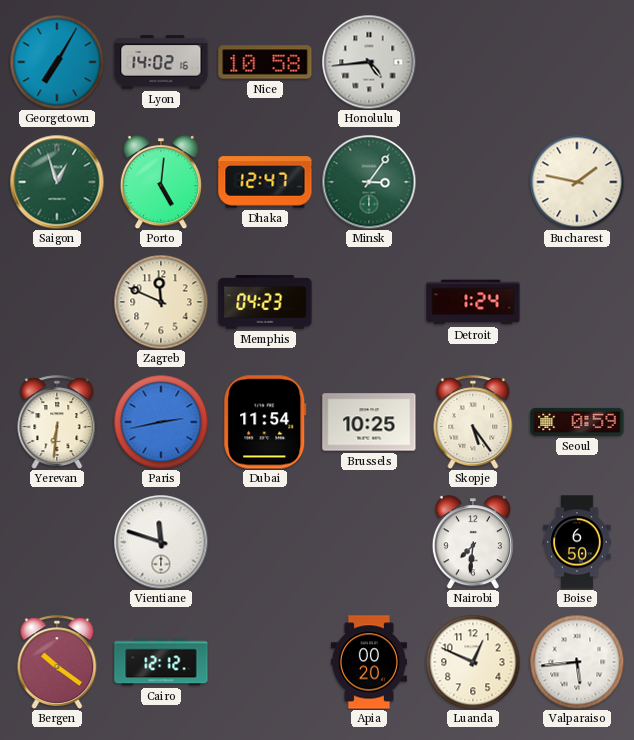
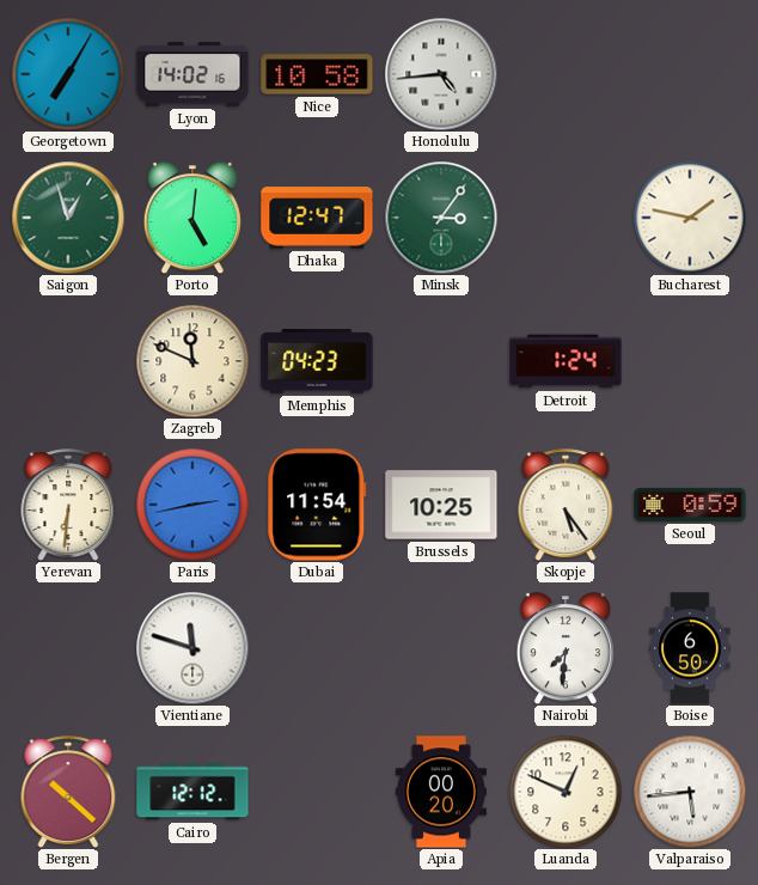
Bergen: 10:21 -> 10:22 (68, 792)
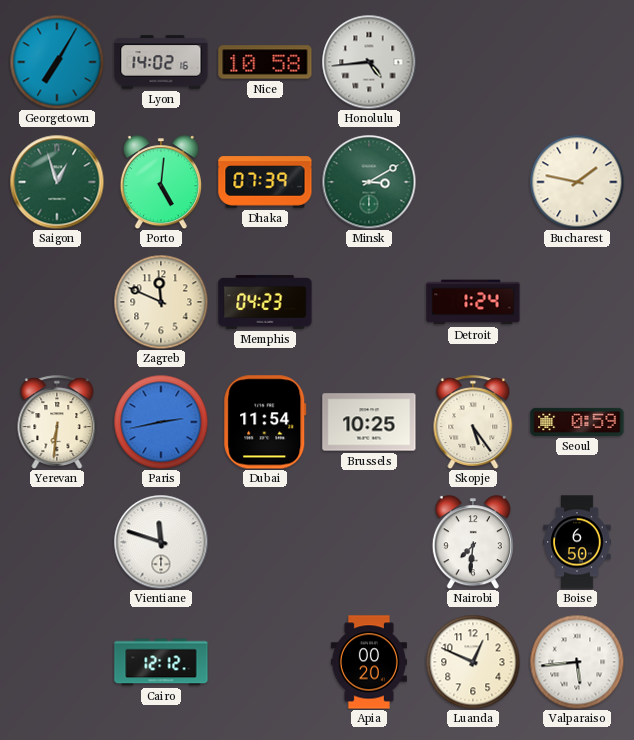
Dhaka: 12:47 -> 07:39 (265, 182)
Minsk: 3:06 -> 3:10 (369, 182)
Bergen: 10:22 -> none (68, 792)
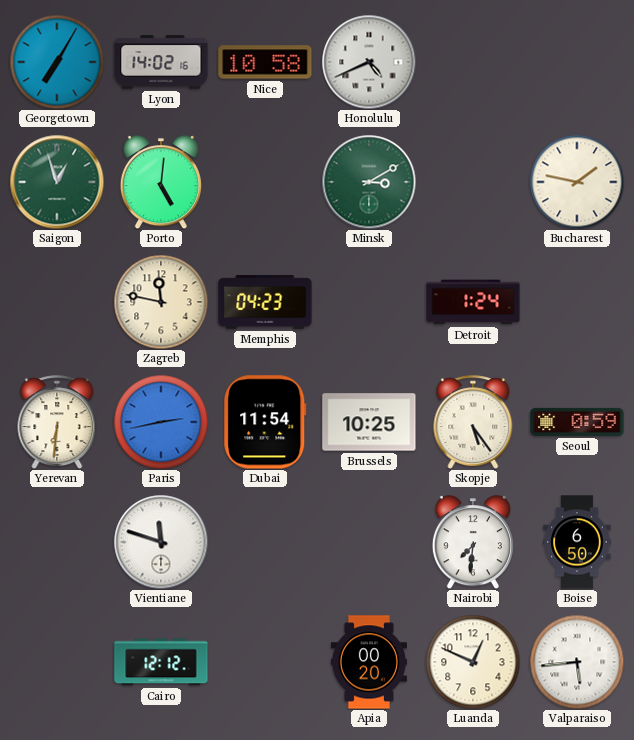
Honolulu: 4:44 -> 4:41 (369, 62)
Dhaka: 07:39 -> none (265, 182)
Zagreb: 11:49 -> 11:47 (161, 302)
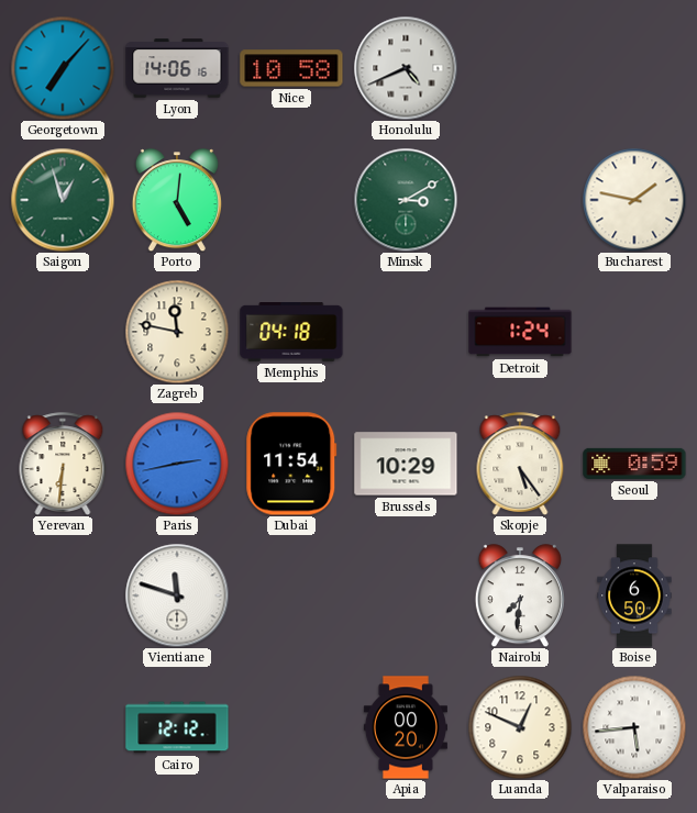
Georgetown: 7:05 -> 7:07 (63, 68)
Lyon: 14:02 -> 14:06 (177, 68)
Memphis: 04:23 -> 04:18 (291, 333)
Brussels: 10:25 -> 10:29 (406, 464)
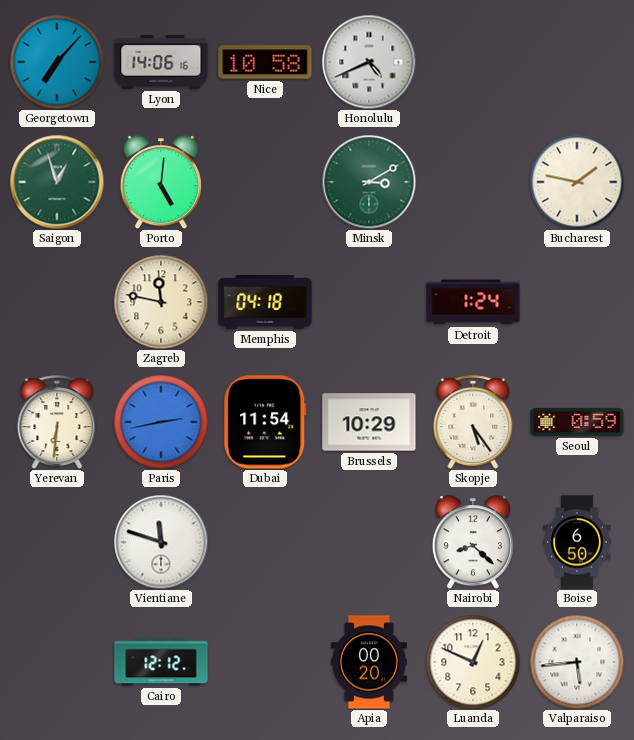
Nairobi: 7:31 -> 8:22 (473, 542)
